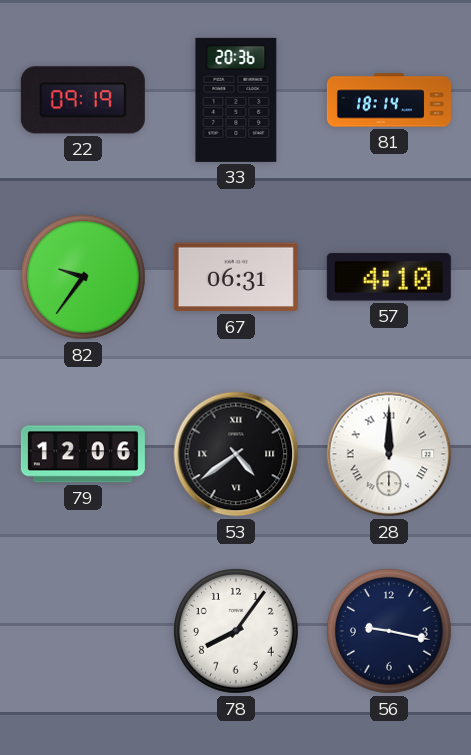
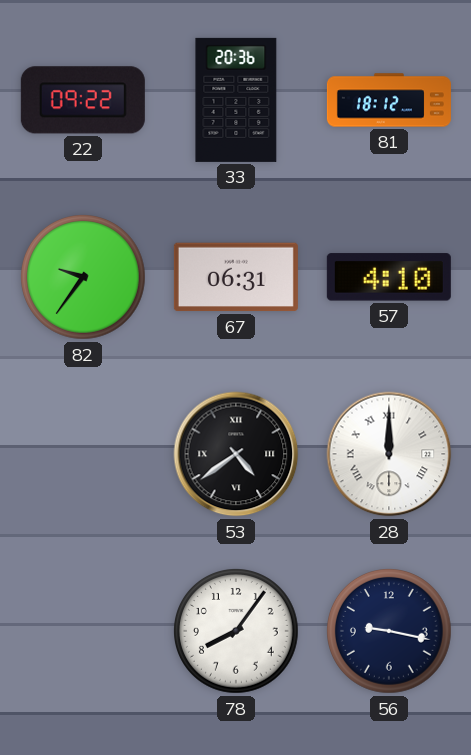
22: 09:19 -> 09:22 (83, 100)
81: 18:14 -> 18:12 (389, 100)
79: 12:06 -> none (83, 454)
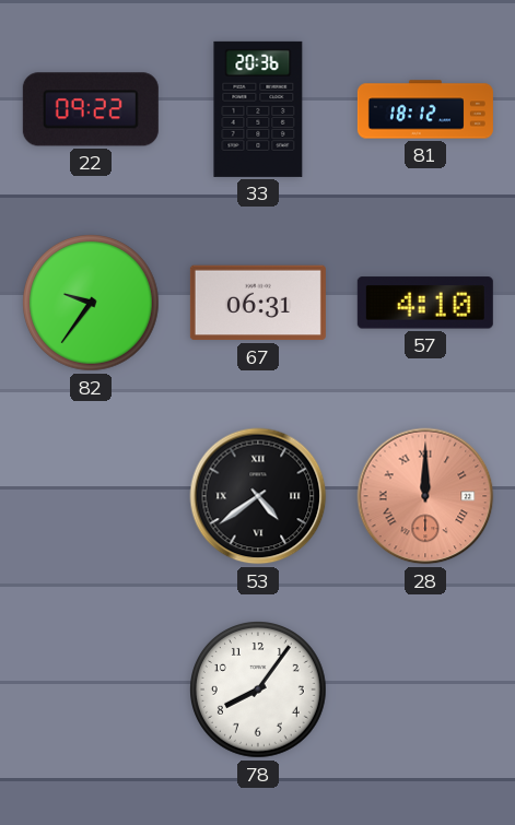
28 dial: white -> salmon (425, 496)
56: 9:17 -> none (390, 632)
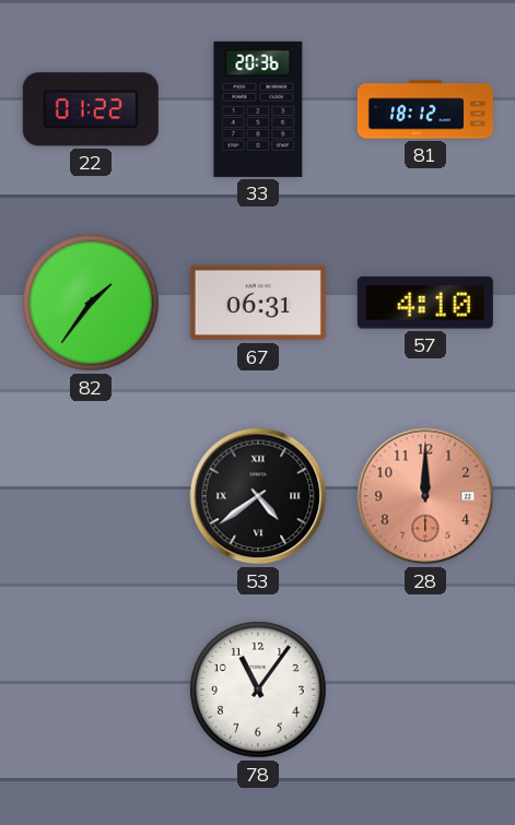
22: 09:22 -> 01:22 (91, 109)
82: 9:36 -> 1:36 (92, 304)
28 numerals: Roman -> Arabic (425, 496)
78: 8:06 -> 11:06 (259, 691)
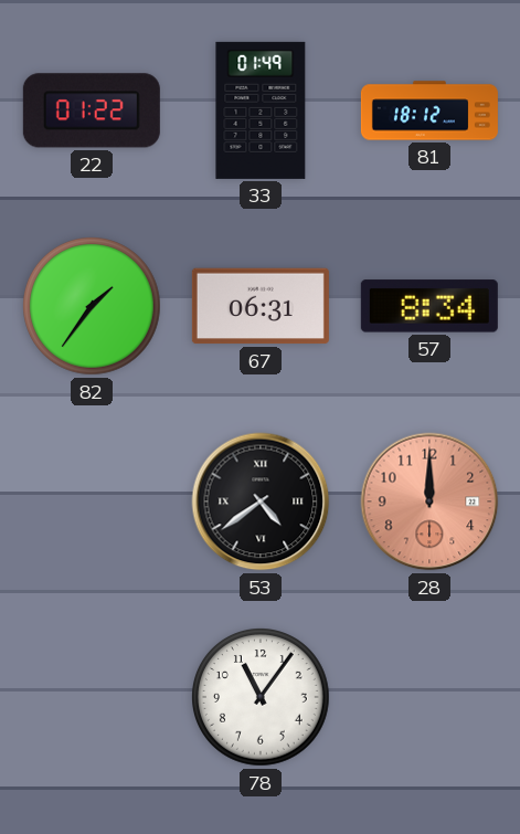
33: 20:36 -> 01:49 (261, 110)
57: 4:10 -> 8:34 (429, 306)
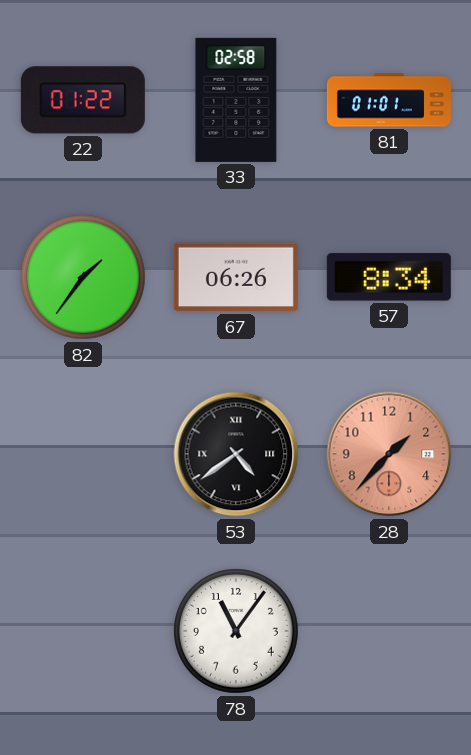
33: 01:49 -> 02:58 (236, 100)
81: 18:12 -> 01:01 (389, 100)
67: 06:31 -> 06:26 (236, 277)
28: 12:00 -> 1:37 (389, 454)
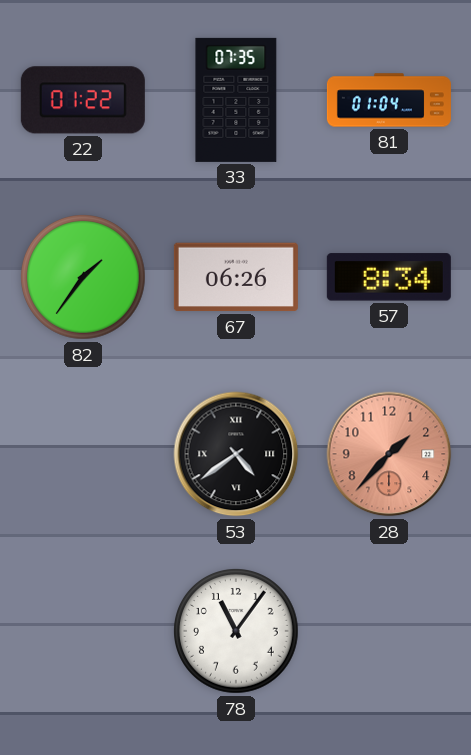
33: 02:58 -> 07:35 (236, 100)
81: 01:01 -> 01:04 (389, 100)
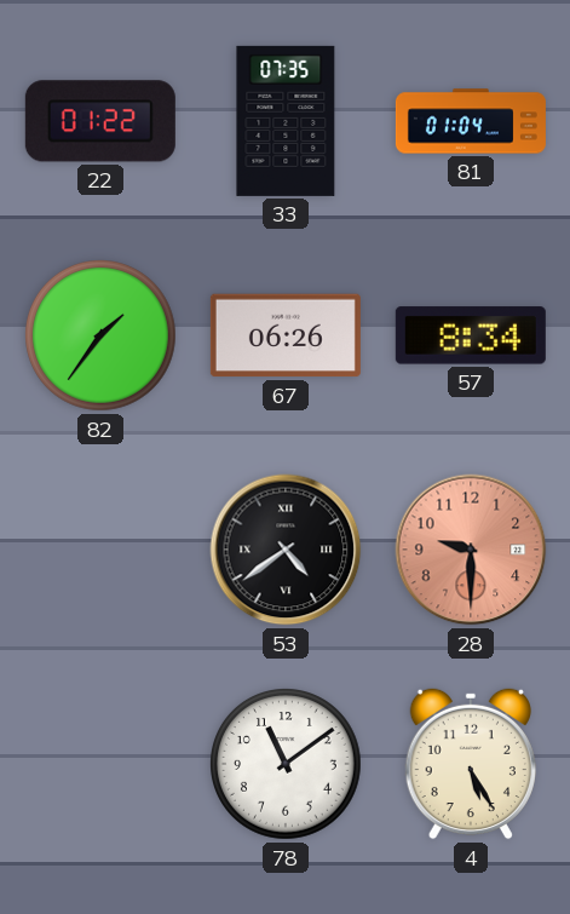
28: 1:37 -> 9:30 (471, 550)
78: 11:06 -> 11:09 (287, 765)
4: none -> 5:25 (471, 764)
